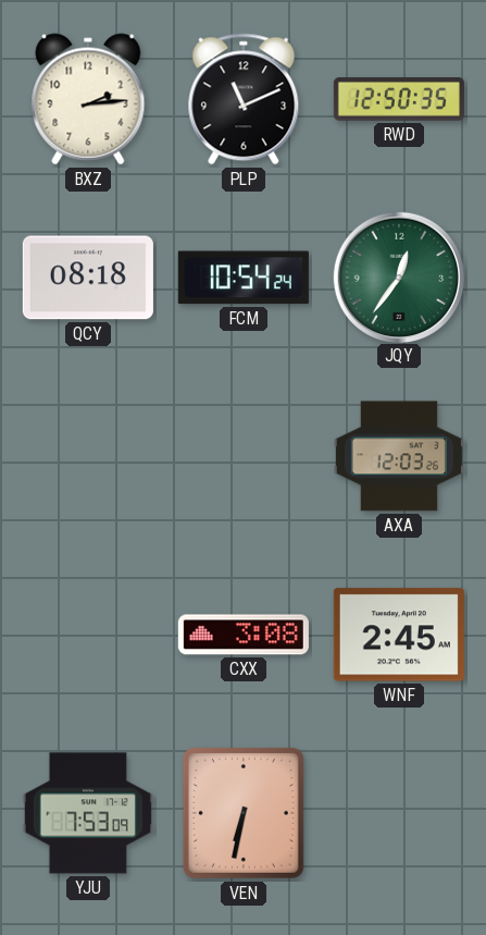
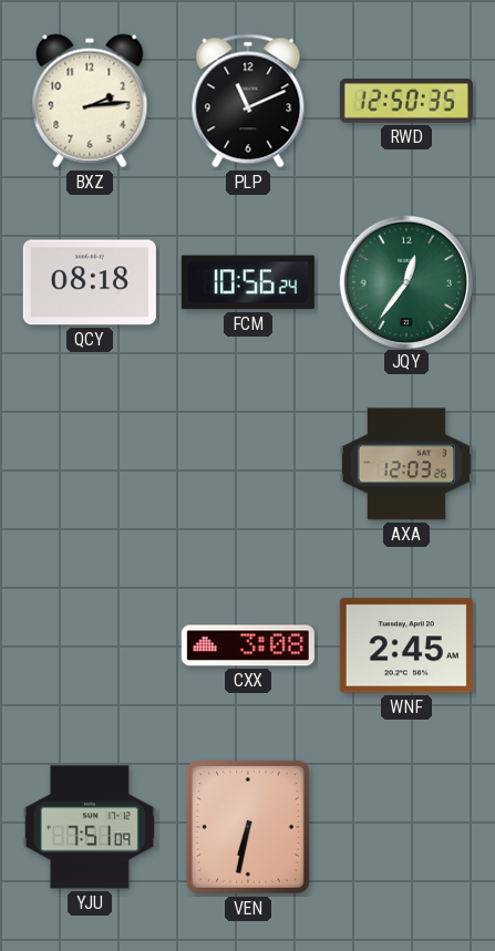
FCM: 10:54 -> 10:56 (248, 282)
YJU: 7:53 -> 7:51 (90, 827)
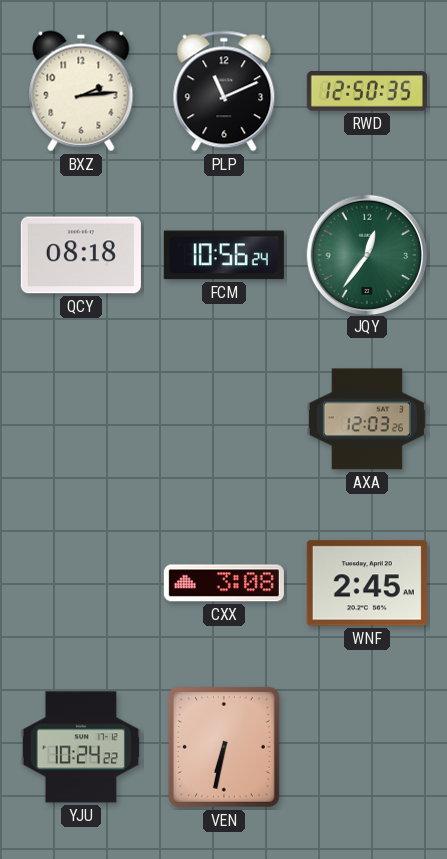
YJU: 7:51 -> 10:24 (81, 747)
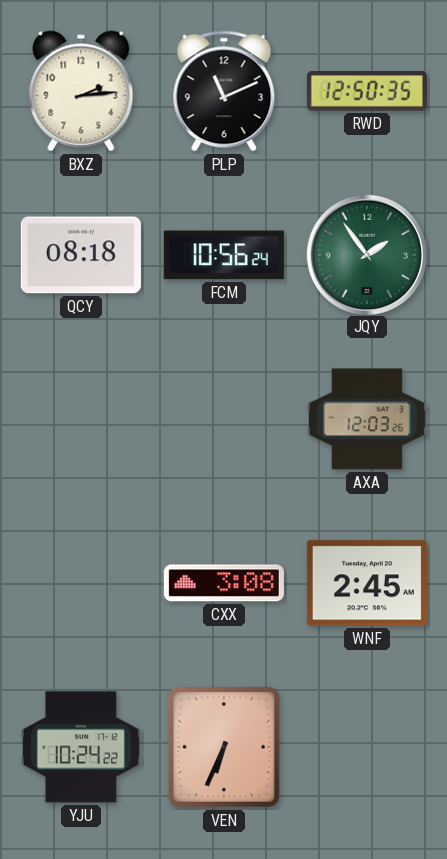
JQY: 12:36 -> 1:54 (366, 254)
VEN: 6:32 -> 6:34 (224, 747)
